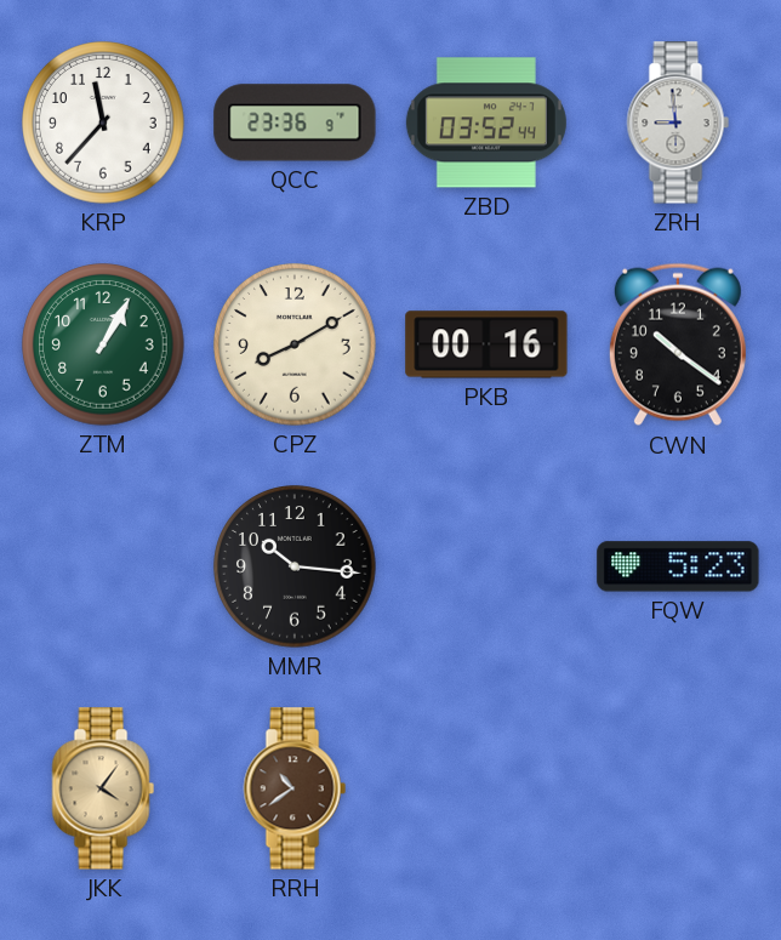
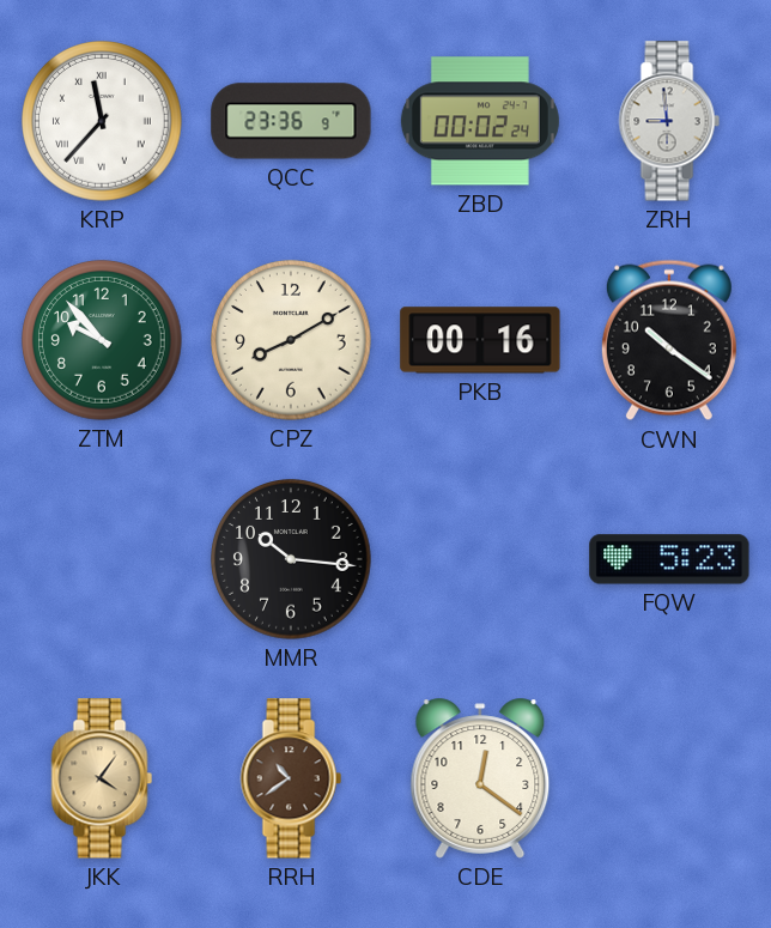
KRP numerals: Arabic -> Roman (102, 121)
ZBD: 03:52 -> 00:02 (480, 121)
ZTM: 1:05 -> 9:53 (102, 340)
CDE: none -> 12:21 (480, 778)
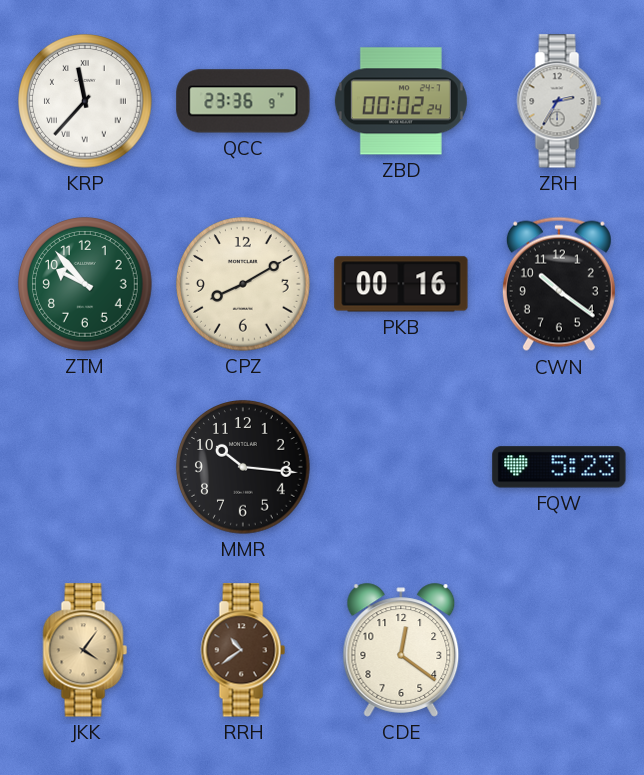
ZRH: 8:59 -> 2:35 (559, 101)
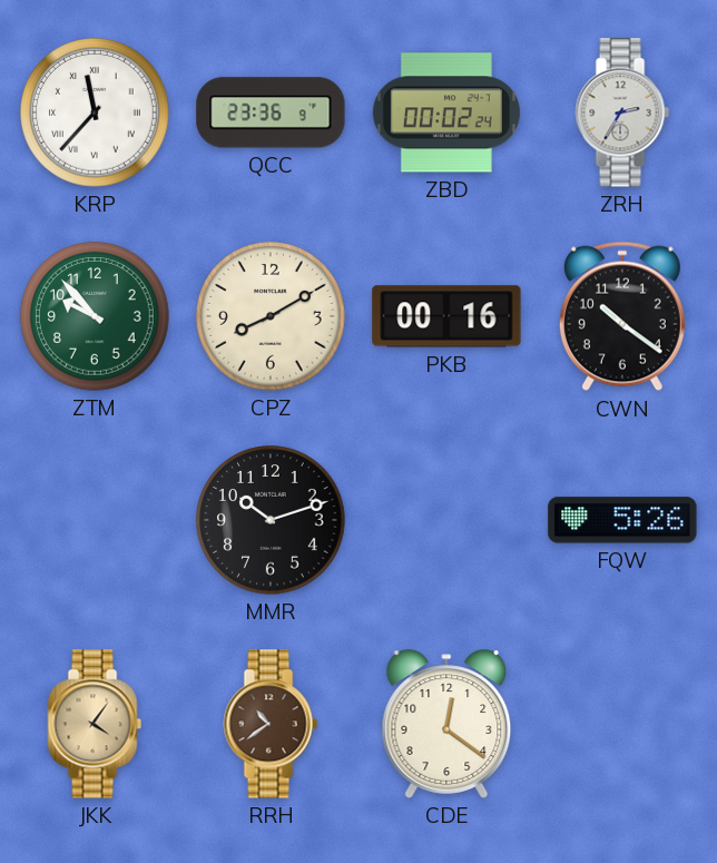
MMR: 10:16 -> 10:12 (271, 520)
FQW: 5:23 -> 5:26 (622, 520)
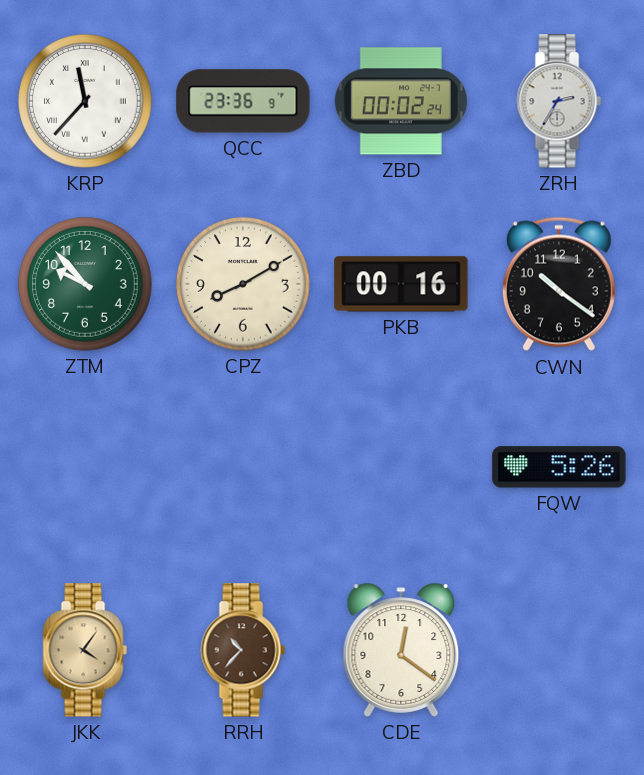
MMR: 10:12 -> none (271, 520)
RRH: 10:39 -> 10:37 (243, 650)
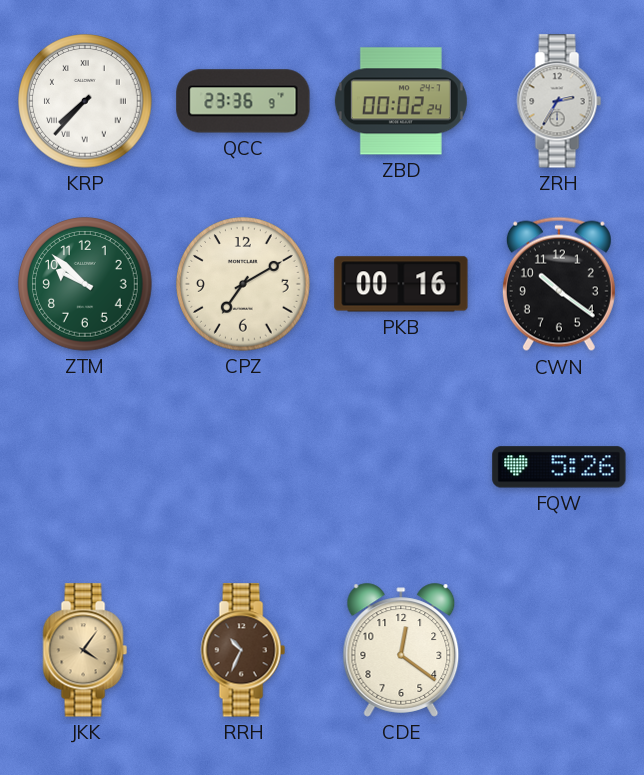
KRP: 11:37 -> 7:37 (85, 101)
ZTM: 9:53 -> 9:52 (85, 284)
CPZ: 8:10 -> 7:10 (243, 284)
RRH: 10:37 -> 10:34 (243, 650)
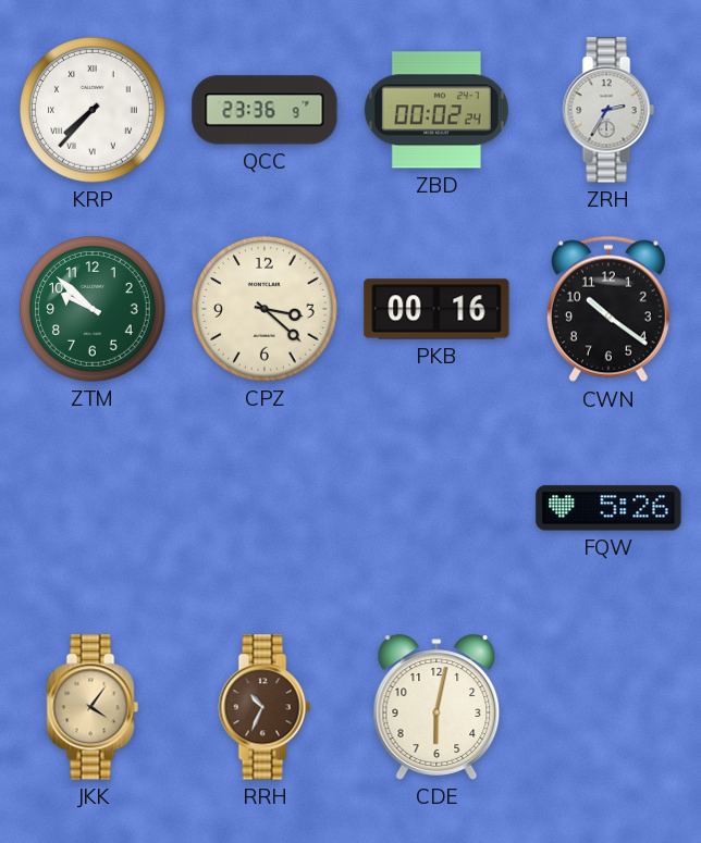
CPZ: 7:10 -> 3:22 (265, 309)
CDE: 12:21 -> 6:02 (436, 707)
